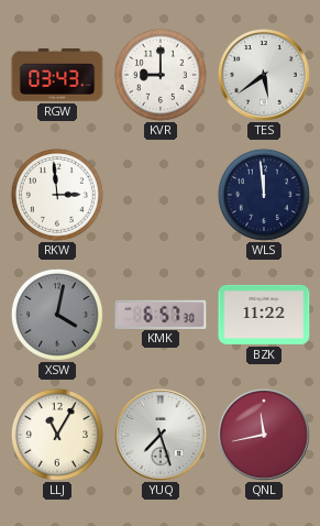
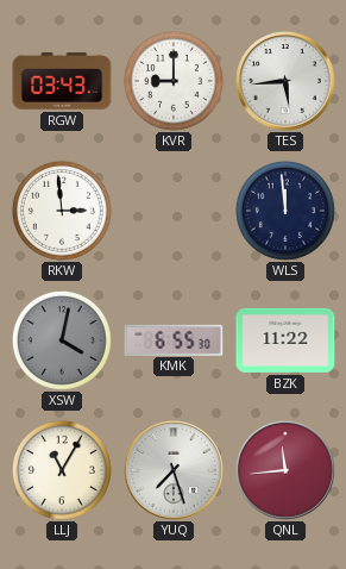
TES: 5:39 -> 5:44 (287, 82)
KMK: 6:57 -> 6:55 (174, 339)
QNL: 11:43 -> 11:44 (287, 471)
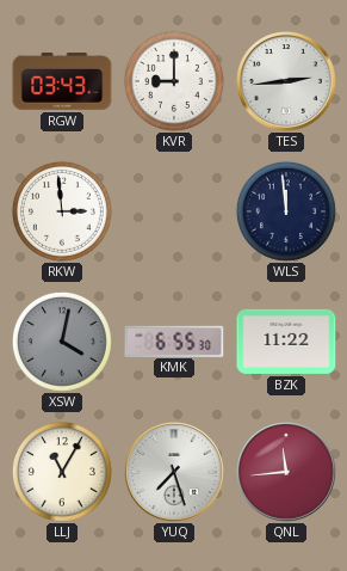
TES: 5:44 -> 2:44 (287, 82)
